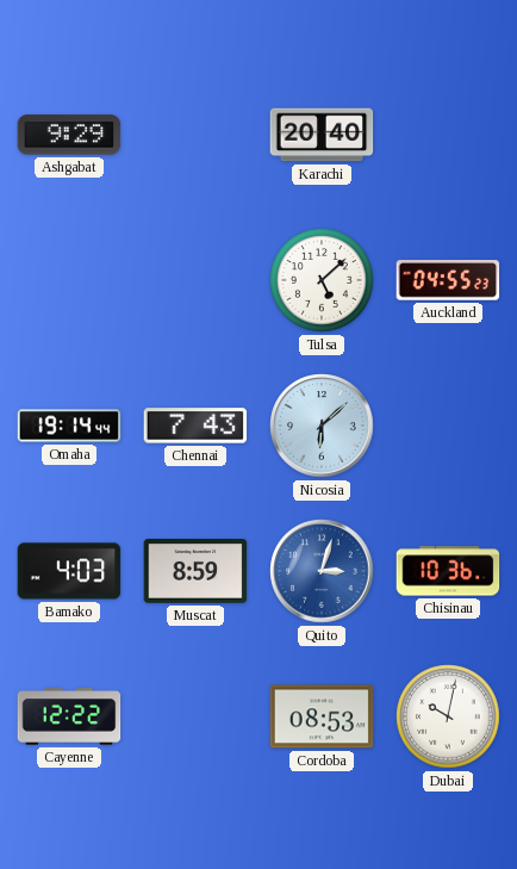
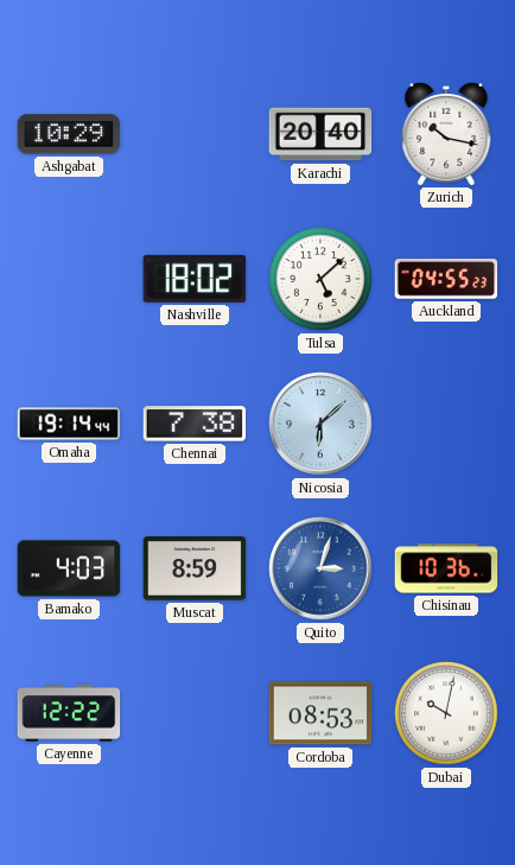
Ashgabat: 9:29 -> 10:29 (69, 134)
Zurich: none -> 10:17 (446, 133)
Nashville: none -> 18:02 (195, 279)
Chennai: 7:43 -> 7:38 (195, 424)
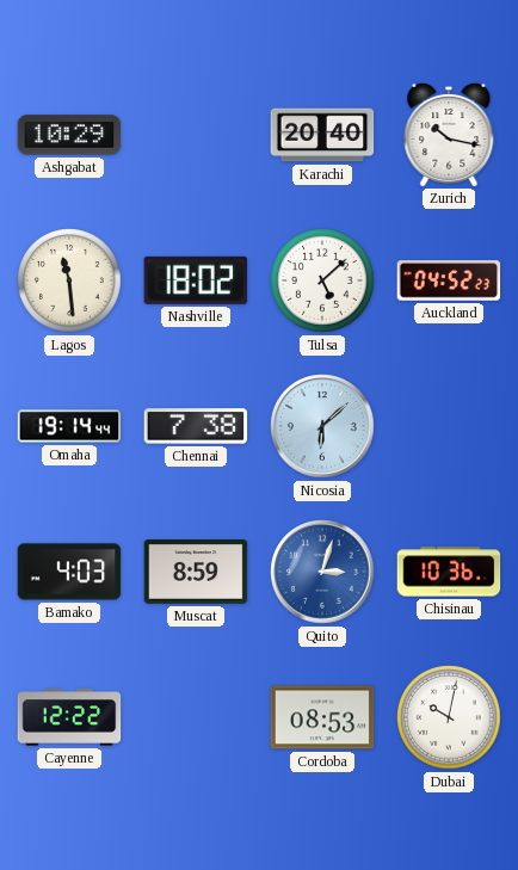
Lagos: none -> 11:29 (69, 280)
Auckland: 04:55 -> 04:52 (449, 280)
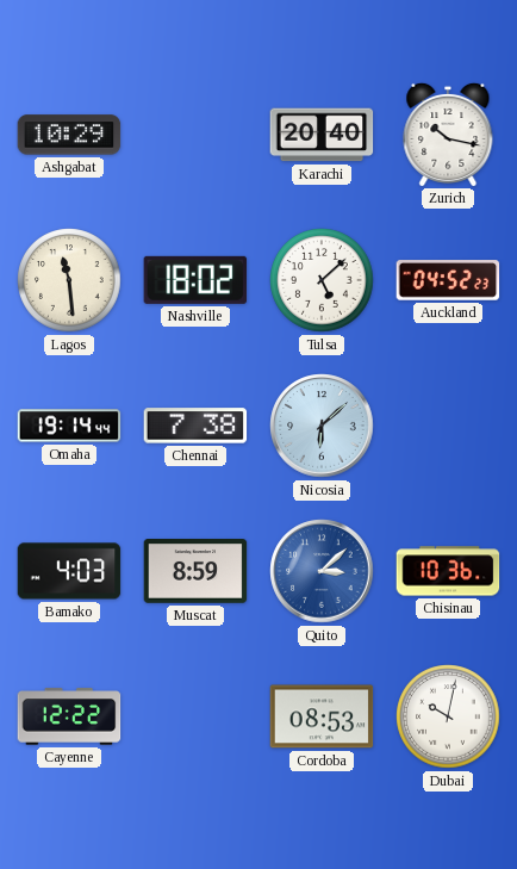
Quito: 3:03 -> 3:08 (322, 571)
